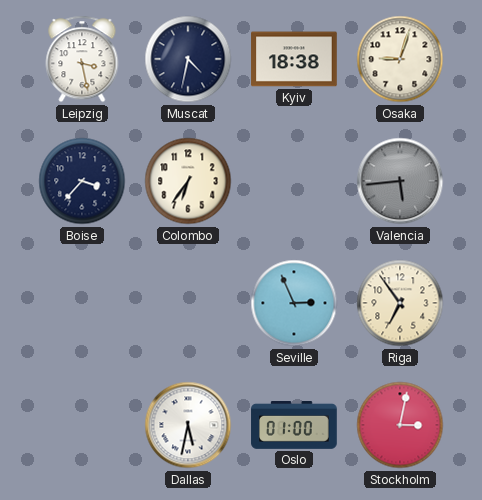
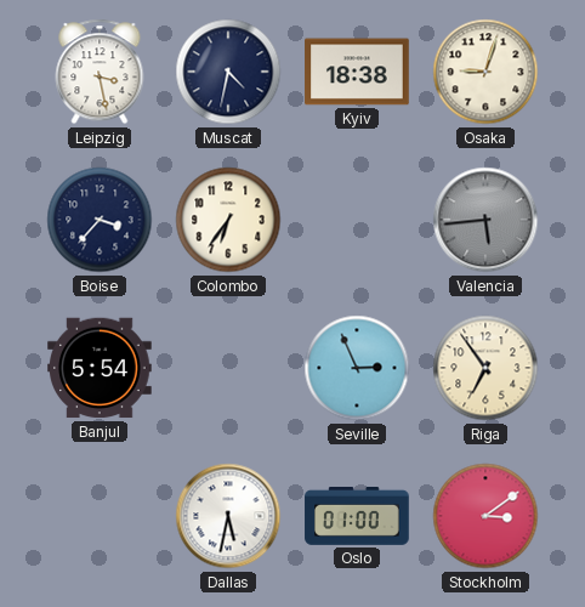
Banjul: none -> 5:54 (101, 368)
Stockholm: 3:02 -> 3:09 (485, 516)
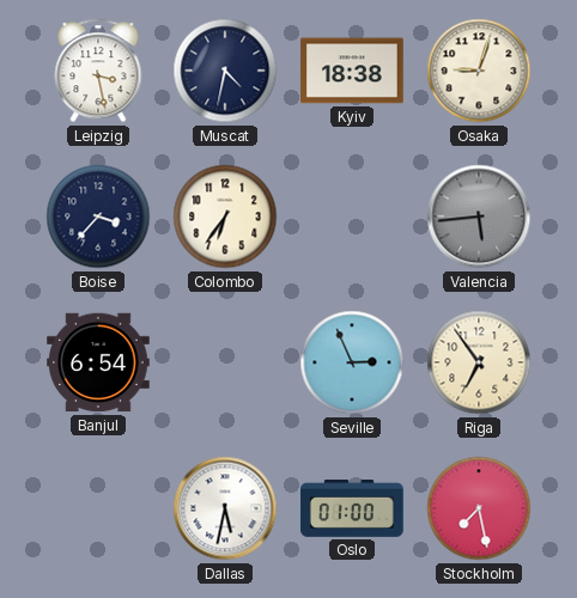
Banjul: 5:54 -> 6:54 (99, 362)
Stockholm: 3:09 -> 7:28 (479, 508)
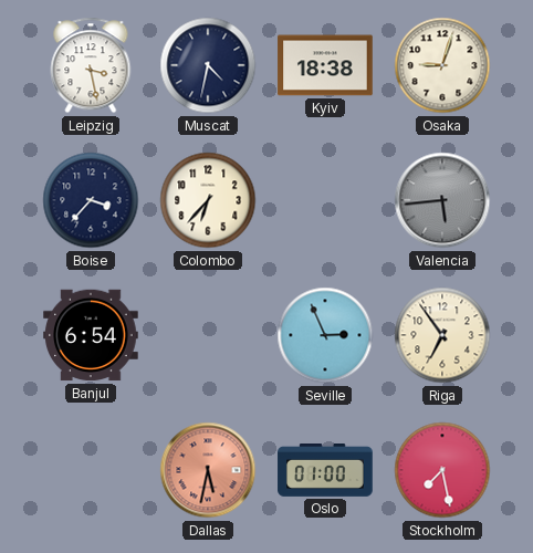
Colombo: 6:36 -> 6:37 (208, 200)
Dallas dial: white -> salmon (208, 470)
